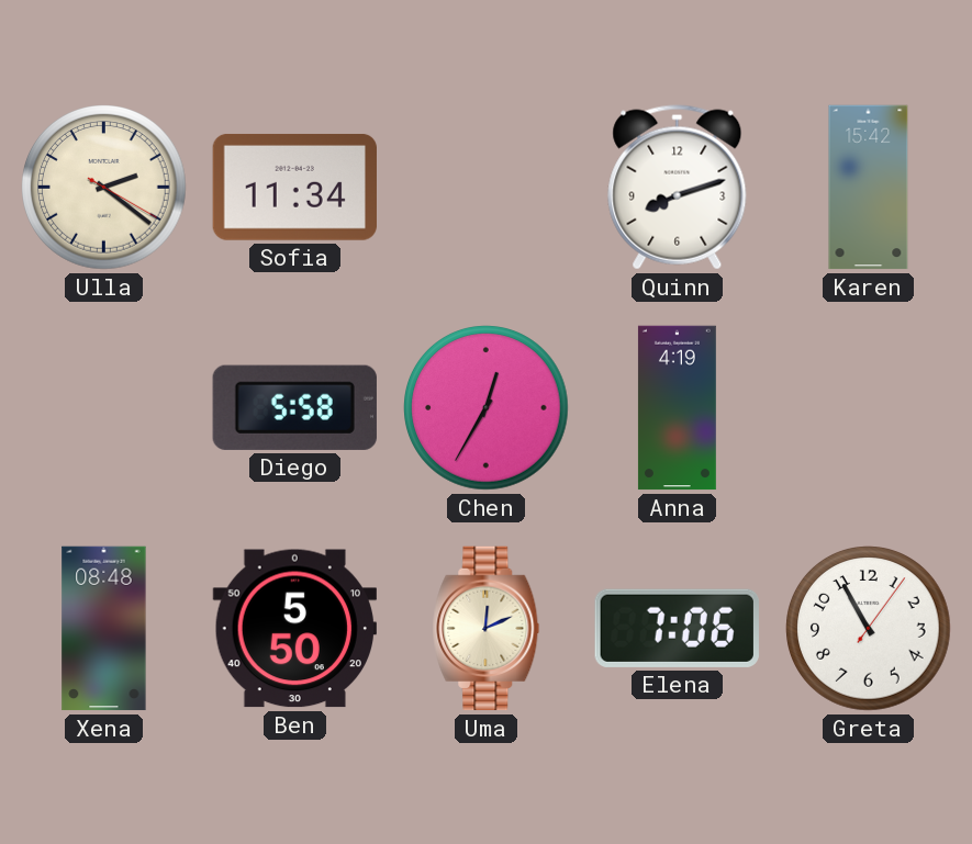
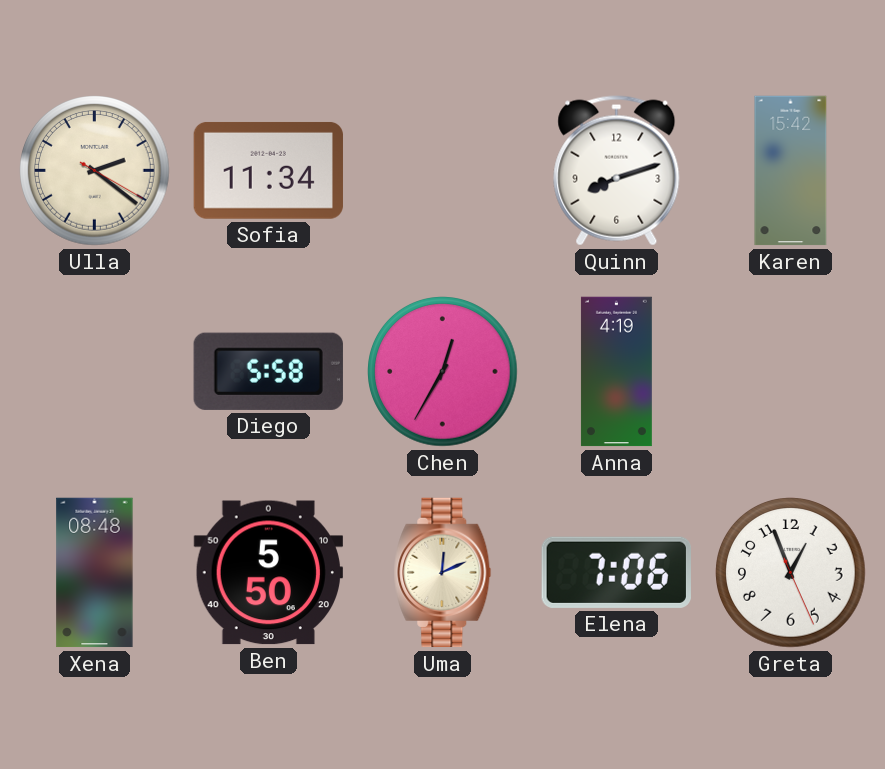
Greta: 10:55 -> 12:56 (791, 573)
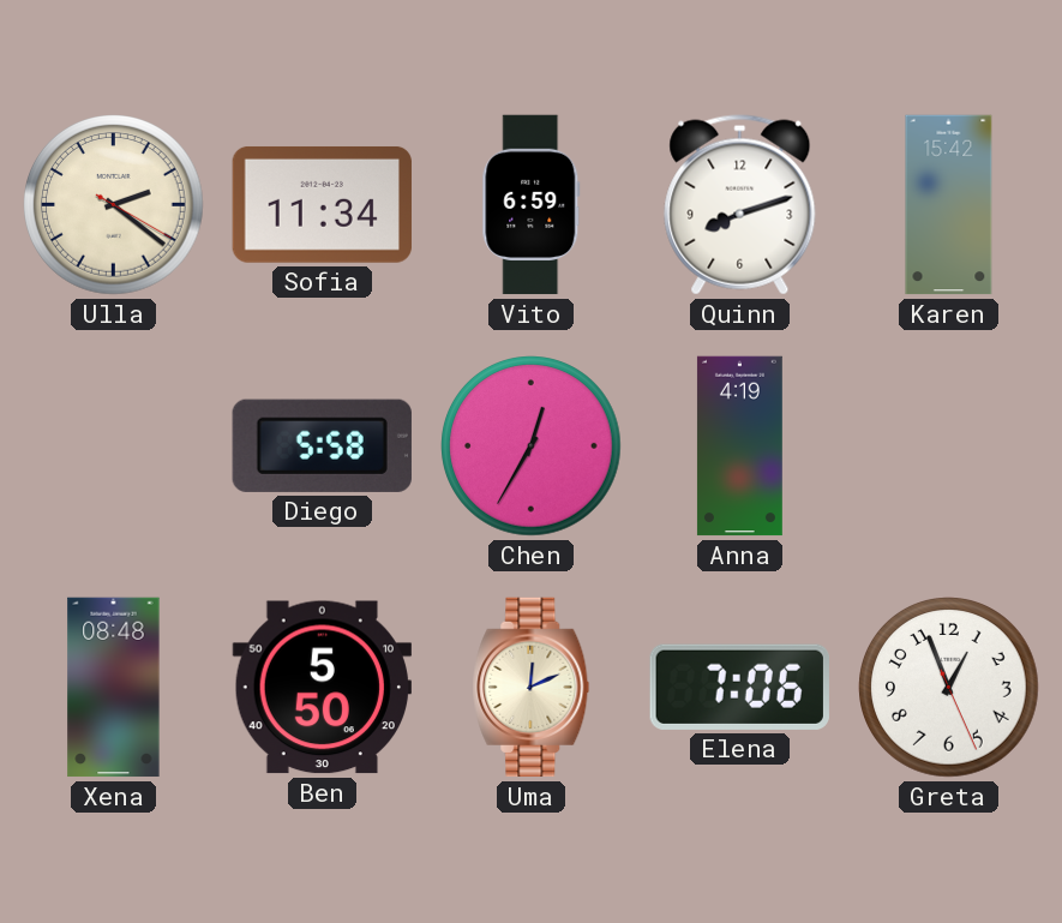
Vito: none -> 6:59 (532, 205)
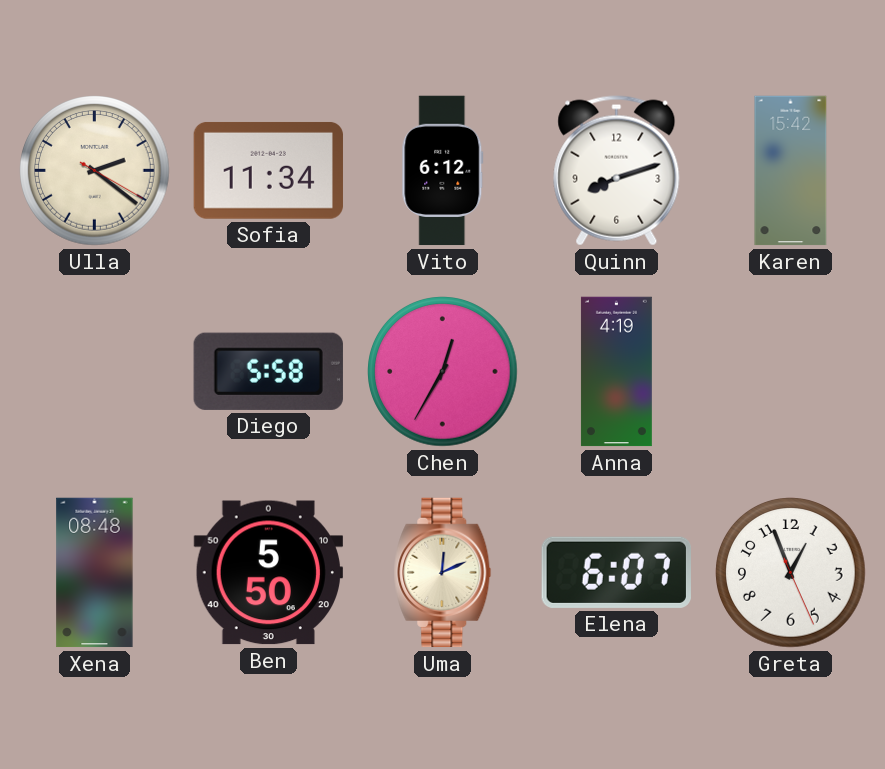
Vito: 6:59 -> 6:12 (443, 171)
Elena: 7:06 -> 6:07 (616, 572)
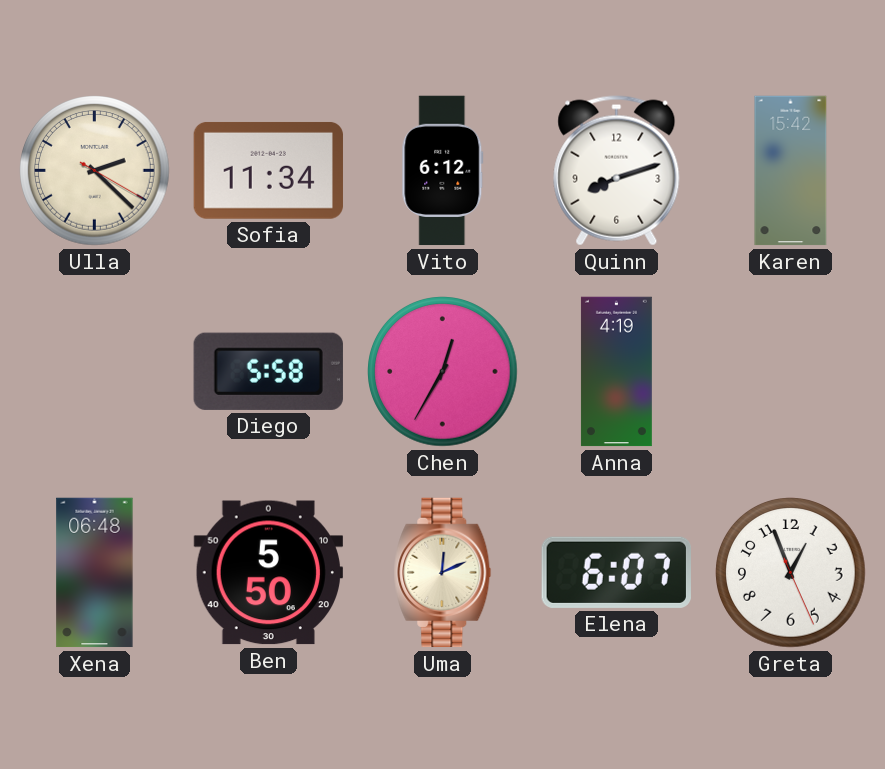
Ulla: 2:21 -> 2:22 (95, 171)
Xena: 08:48 -> 06:48 (95, 573)
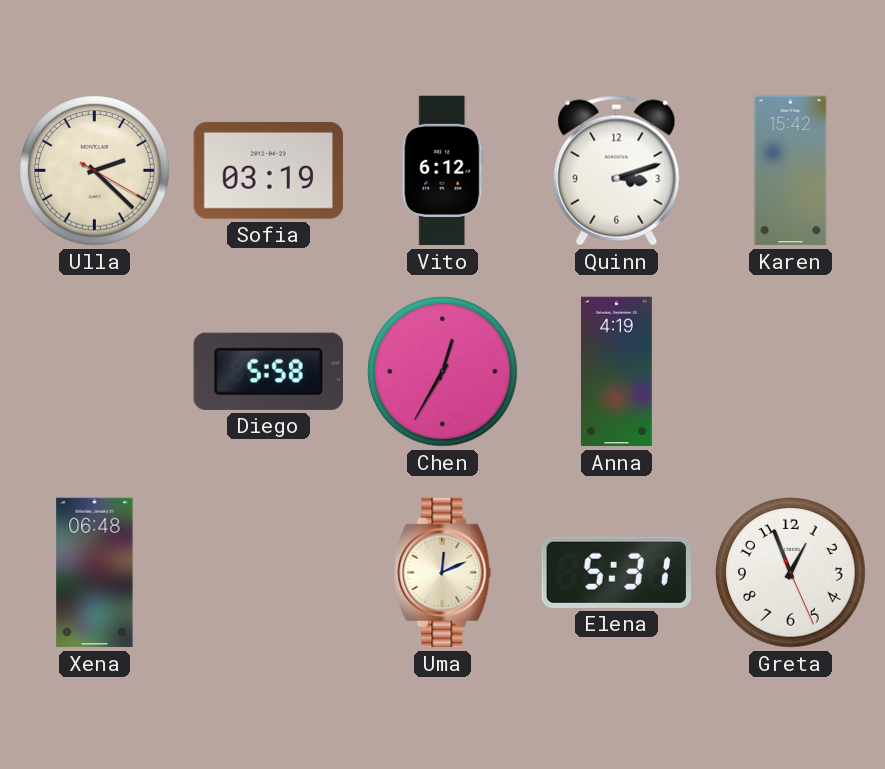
Sofia: 11:34 -> 03:19 (268, 170)
Quinn: 8:12 -> 3:12 (617, 171)
Ben: 5:50 -> none (268, 573)
Elena: 6:07 -> 5:31 (616, 572)
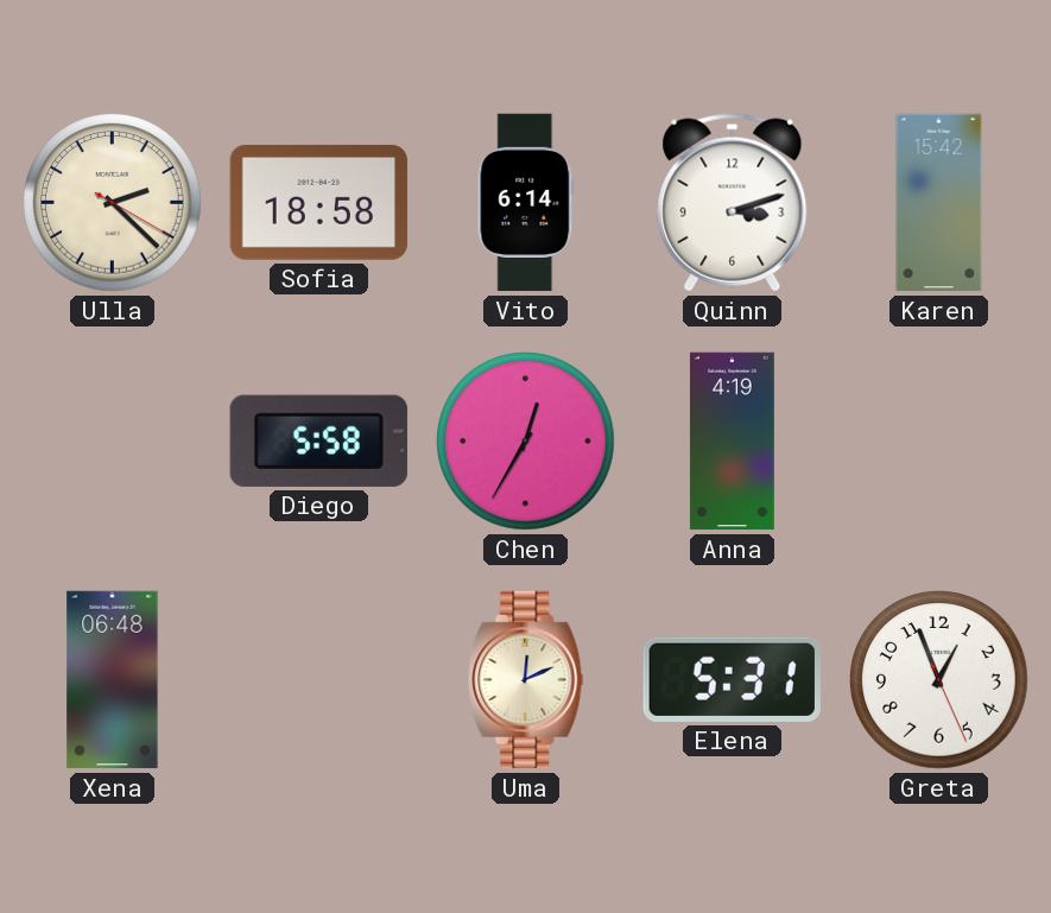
Sofia: 03:19 -> 18:58 (318, 202)
Vito: 6:12 -> 6:14 (526, 203)
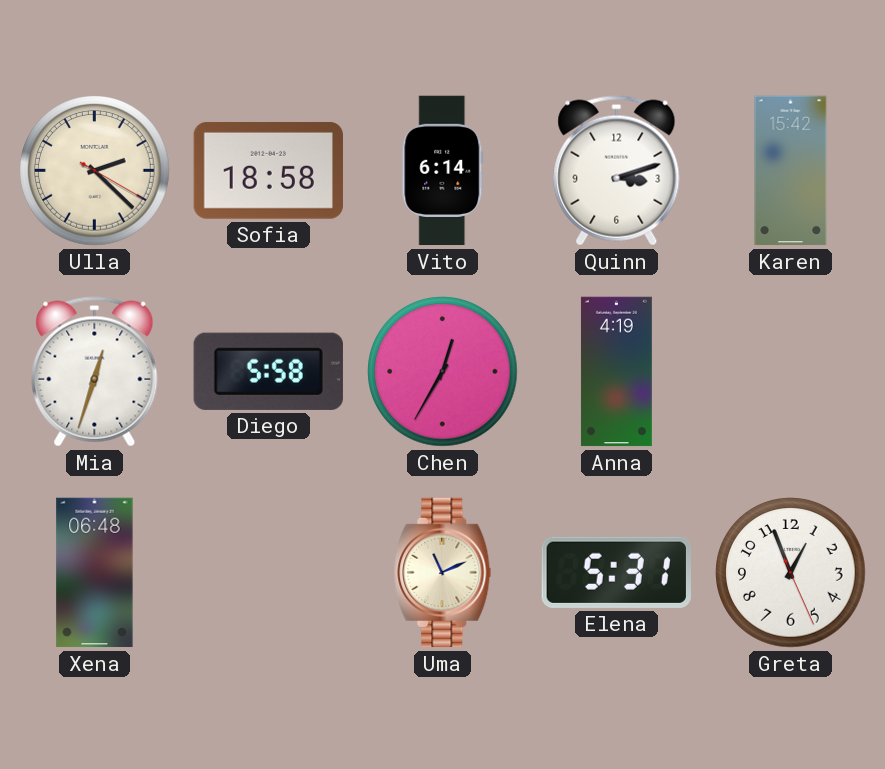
Mia: none -> 12:33 (95, 372)
Uma: 12:11 -> 11:11 (443, 573)
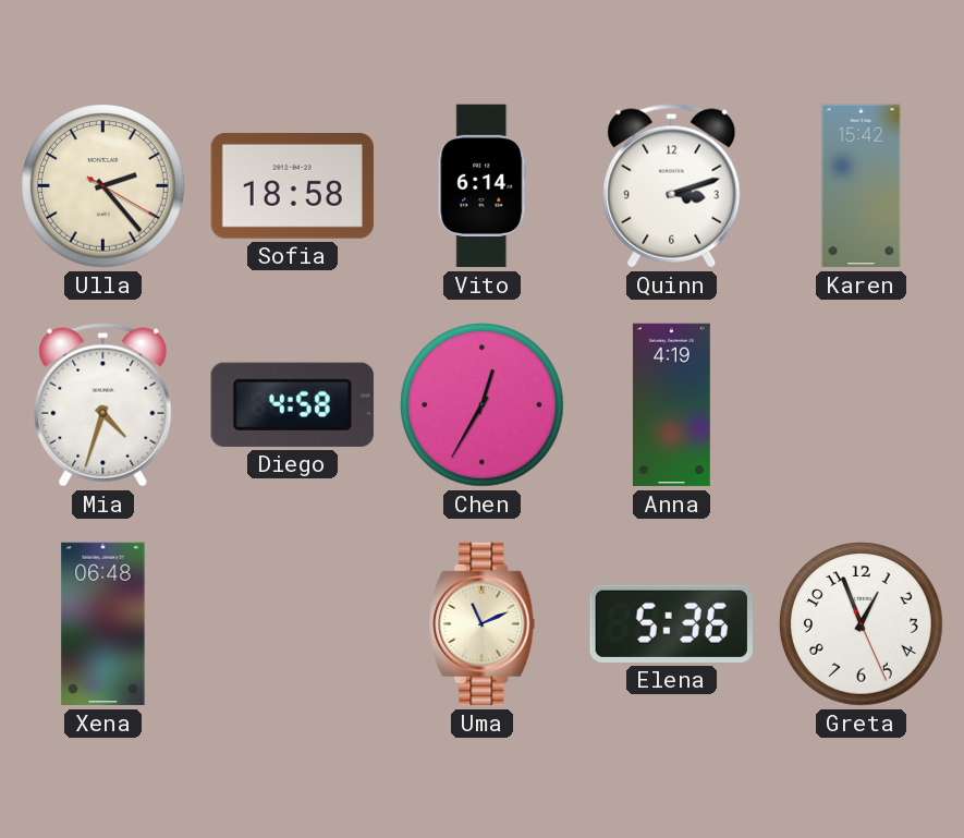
Ulla: 2:22 -> 2:23 (103, 186)
Mia: 12:33 -> 4:33 (103, 405)
Diego: 5:58 -> 4:58 (292, 404)
Elena: 5:31 -> 5:36 (671, 623)
